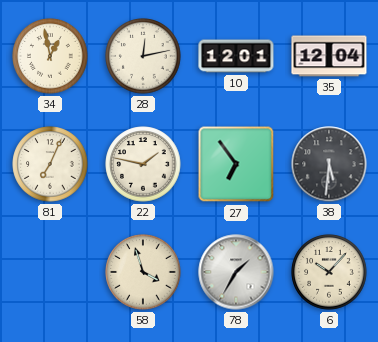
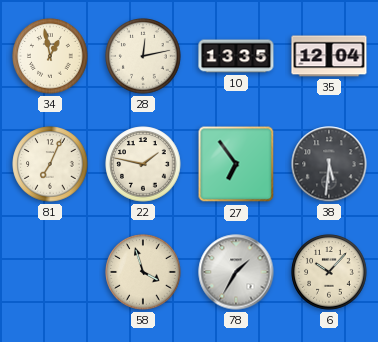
10: 12:01 -> 13:35 (236, 56)
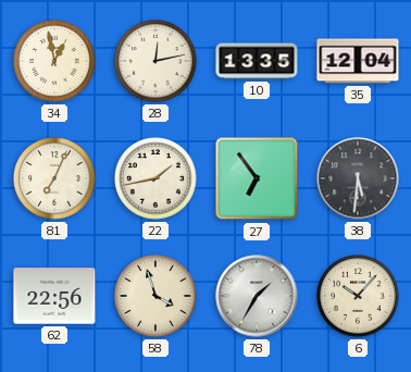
22: 1:47 -> 1:43 (155, 178)
62: none -> 22:56 (54, 296)
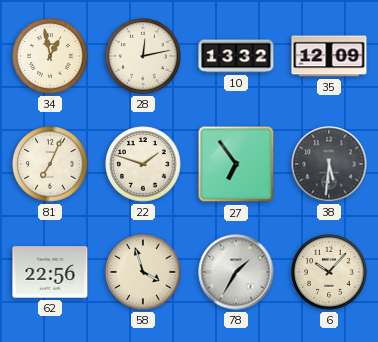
10: 13:35 -> 13:32 (236, 56)
35: 12:04 -> 12:09 (329, 56)
22: 1:43 -> 1:48 (143, 164)
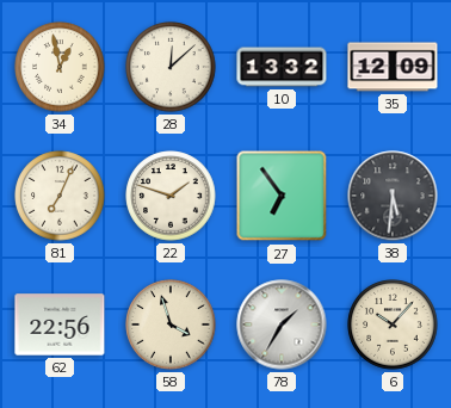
28: 12:13 -> 12:08 (171, 67)
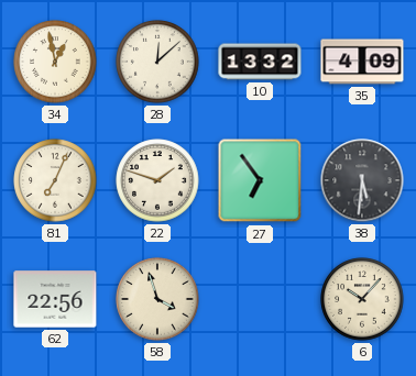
35: 12:09 -> 4:09 (362, 62)
78: 1:35 -> none (282, 324)
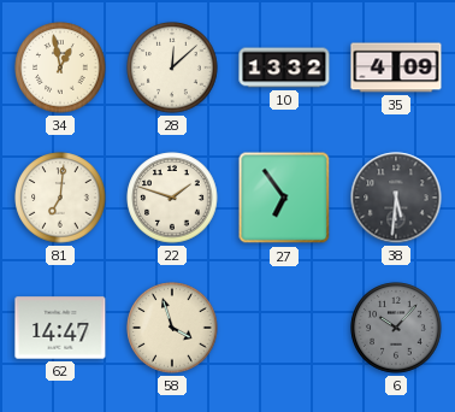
81: 7:04 -> 7:01 (60, 198)
62: 22:56 -> 14:47 (60, 328)
6 dial: cream -> grey (396, 328)
